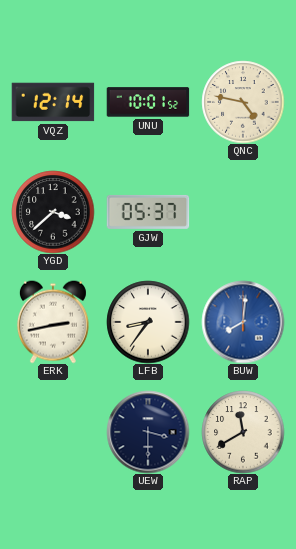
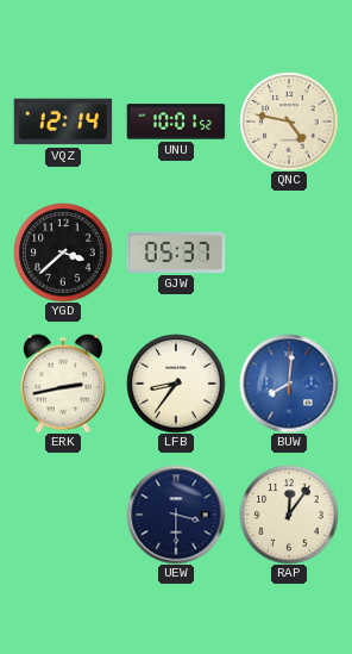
RAP: 11:40 -> 12:06 (289, 515)
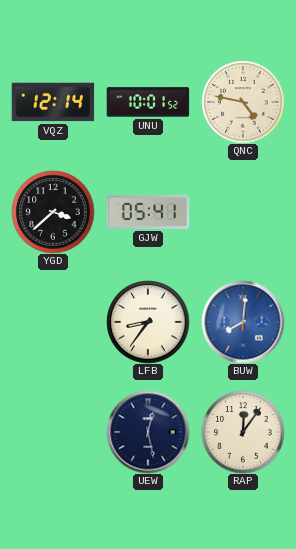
GJW: 05:37 -> 05:41 (148, 212)
ERK: 2:43 -> none (63, 384)
UEW: 3:30 -> 12:28 (148, 432)
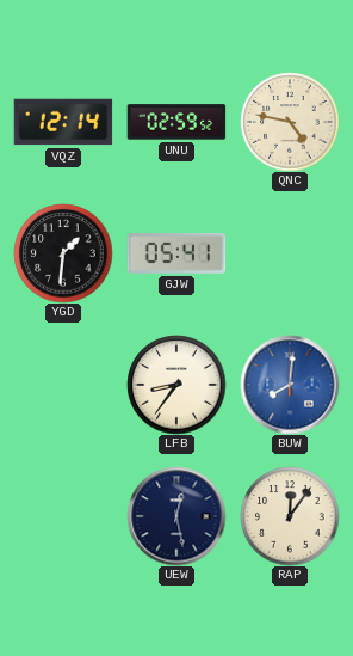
UNU: 10:01 -> 02:59 (176, 122)
YGD: 3:38 -> 1:31 (63, 253)
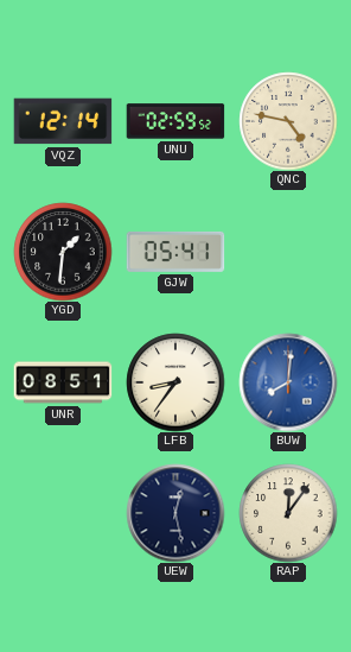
UNR: none -> 08:51 (63, 382)
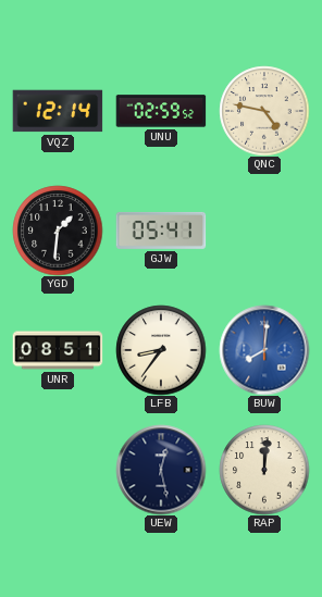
RAP: 12:06 -> 12:01 (264, 470)
